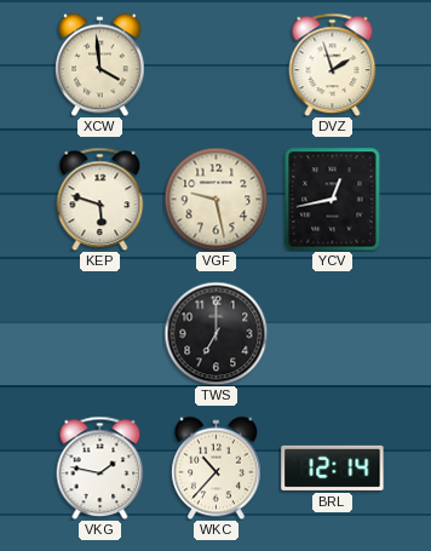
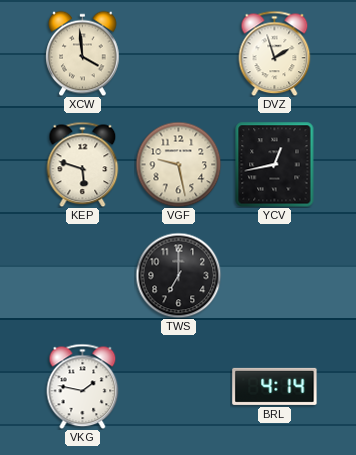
WKC: 10:37 -> none (217, 467)
BRL: 12:14 -> 4:14 (275, 386)
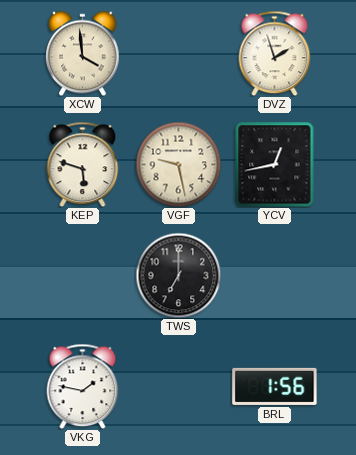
BRL: 4:14 -> 1:56 (275, 386)
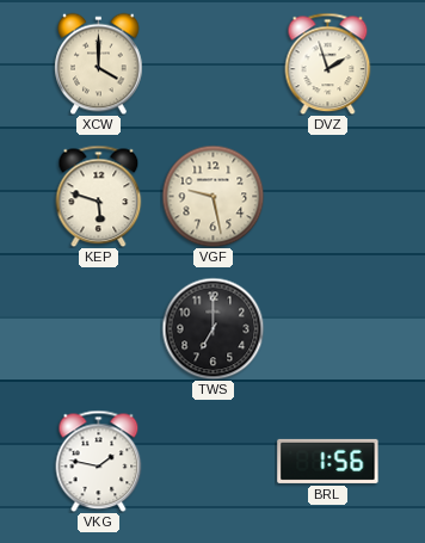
XCW: 3:59 -> 4:00 (99, 63)
YCV: 12:43 -> none (275, 164)
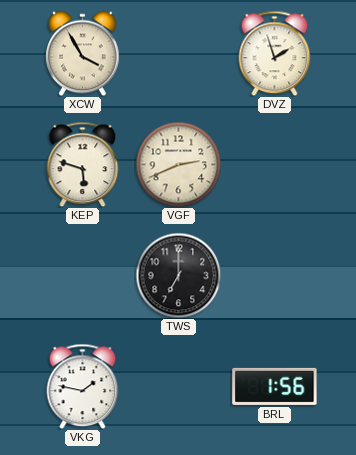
XCW: 4:00 -> 3:55 (83, 53)
VGF: 9:28 -> 2:41 (178, 164)
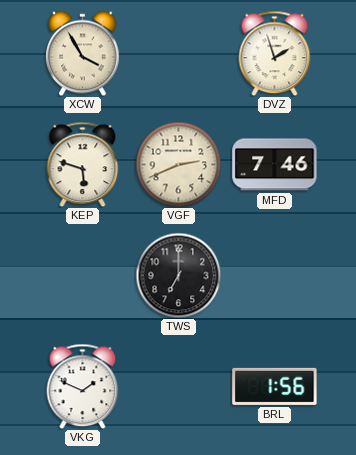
MFD: none -> 7:46 (275, 165)
VKG: 1:47 -> 1:49 (83, 386)
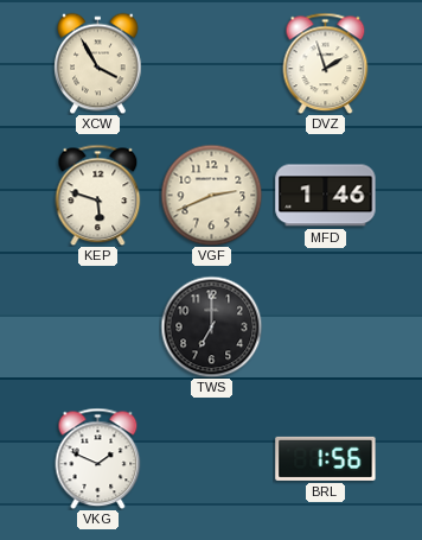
MFD: 7:46 -> 1:46 (326, 196)
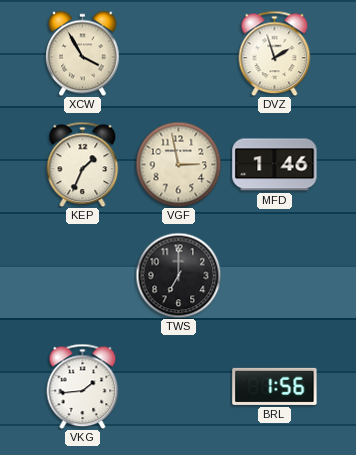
KEP: 5:48 -> 1:34 (83, 164)
VGF: 2:41 -> 2:58 (178, 164)
VKG: 1:49 -> 1:44 (83, 386)
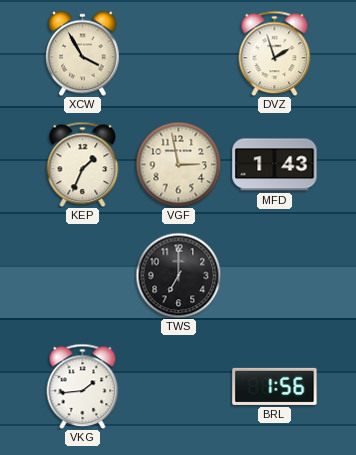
MFD: 1:46 -> 1:43 (275, 165)
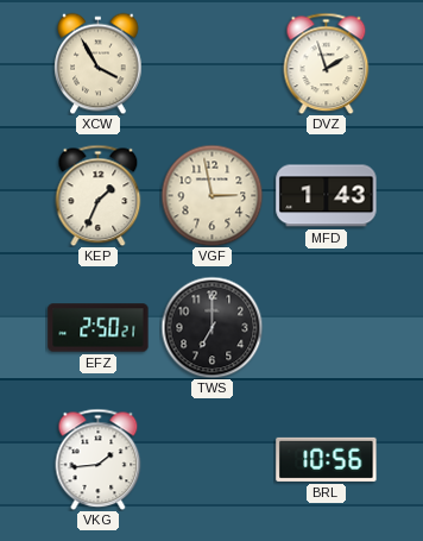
EFZ: none -> 2:50 (99, 328)
BRL: 1:56 -> 10:56 (327, 459)
